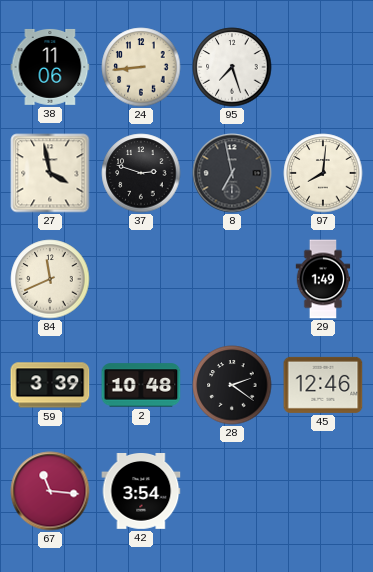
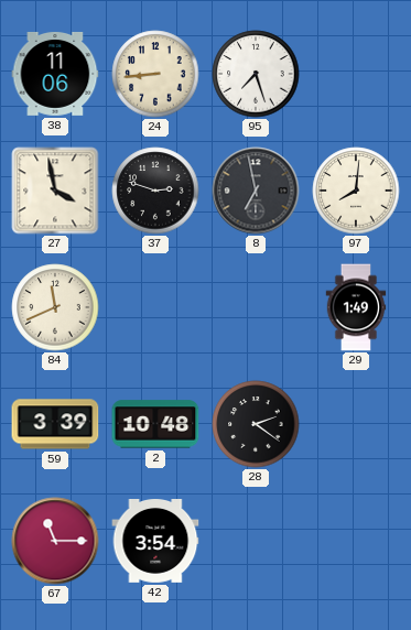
45: 12:46 -> none (323, 385)
67: 11:16 -> 11:15 (55, 541)
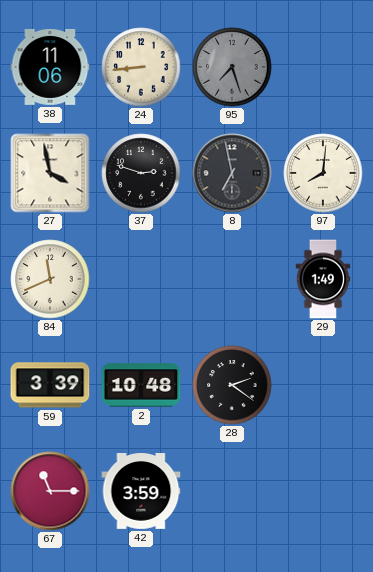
95 dial: white -> grey (232, 67)
42: 3:54 -> 3:59 (141, 492)
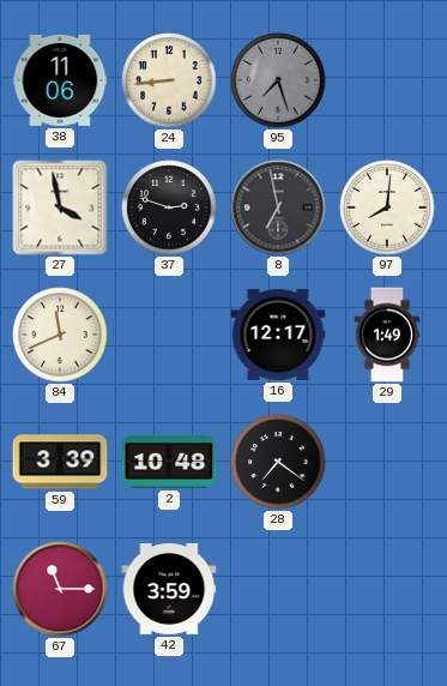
16: none -> 12:17 (278, 335)
28: 2:21 -> 7:21 (278, 462)
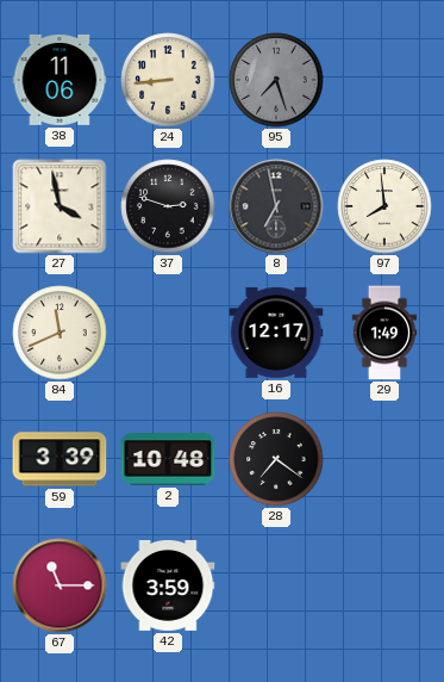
97: 8:01 -> 7:59 (384, 206)
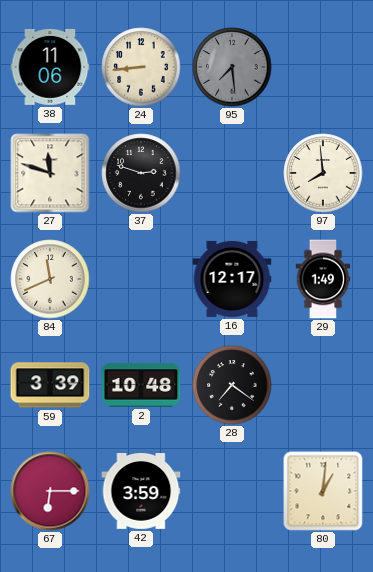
95: 7:27 -> 7:29 (232, 67)
27: 3:58 -> 11:48 (50, 173)
8: 6:58 -> none (276, 206)
67: 11:15 -> 6:15 (50, 491)
80: none -> 1:01 (323, 491)
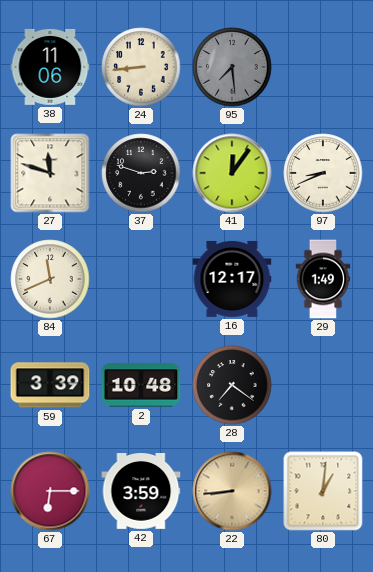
41: none -> 12:06 (232, 173)
97: 7:59 -> 8:41 (323, 173)
22: none -> 8:44 (232, 491)
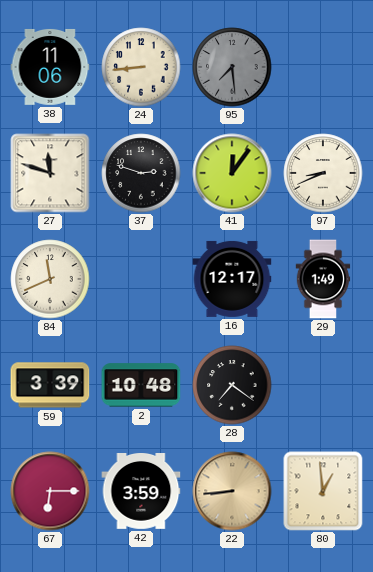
80: 1:01 -> 12:59 (323, 491)
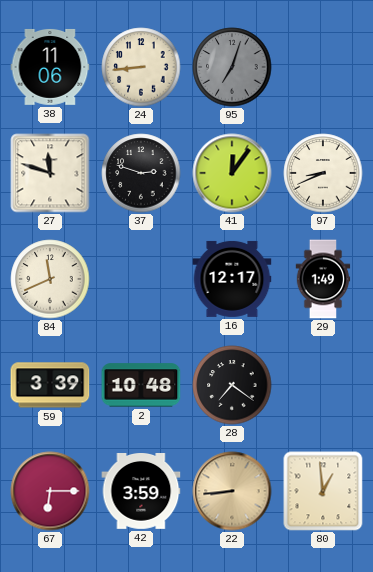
95: 7:29 -> 7:03 (232, 67)
